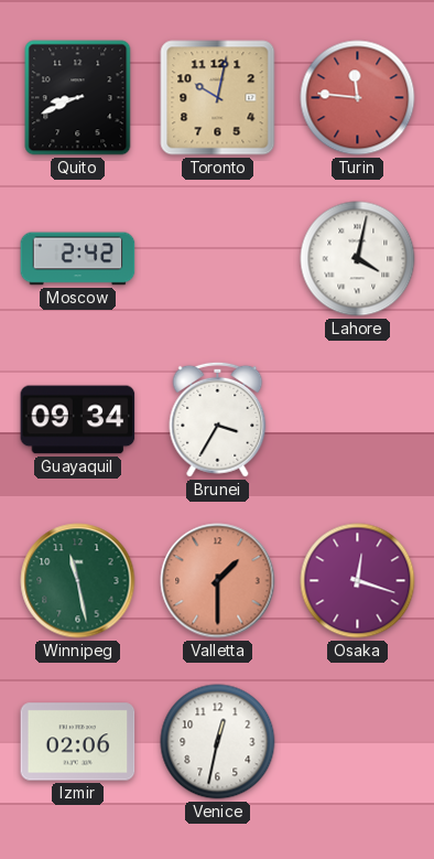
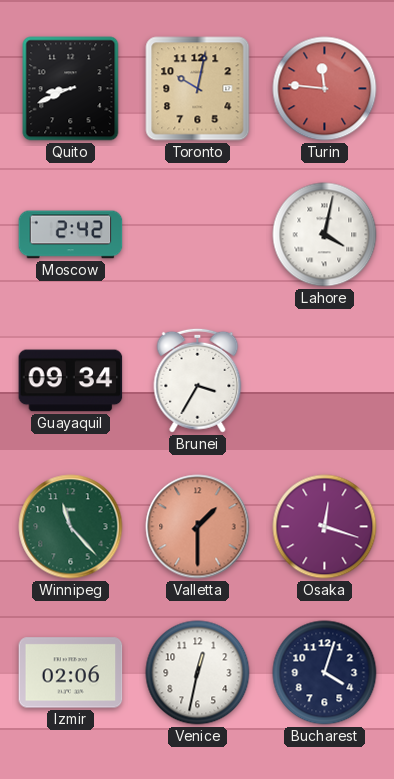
Winnipeg: 11:28 -> 11:23 (71, 527)
Bucharest: none -> 4:03 (325, 673)
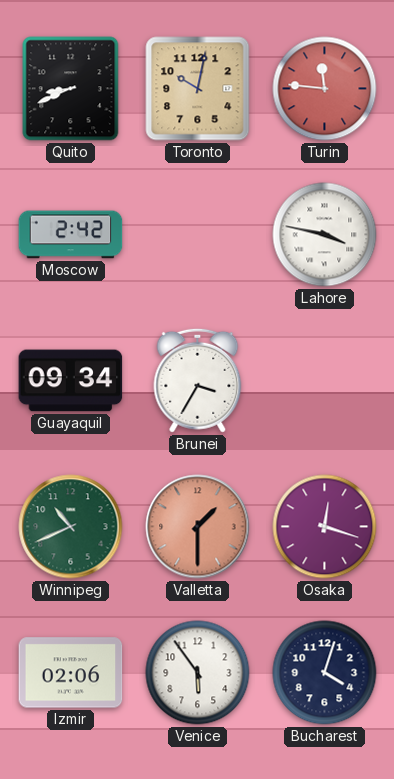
Lahore: 4:02 -> 3:47 (325, 235)
Winnipeg: 11:23 -> 10:41 (71, 527)
Venice: 12:32 -> 5:54 (198, 673)
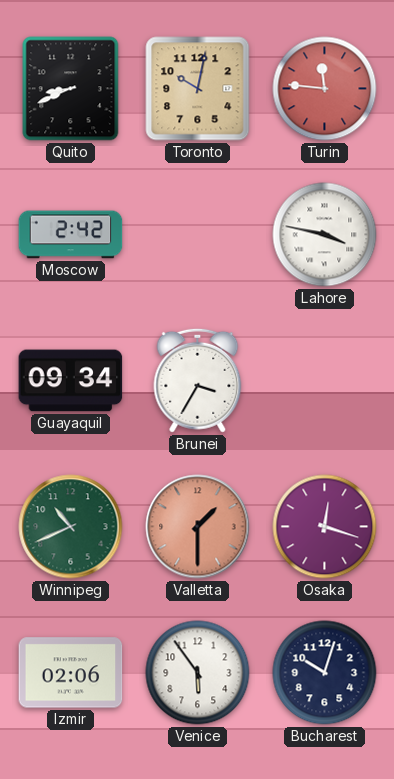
Bucharest: 4:03 -> 10:03 (325, 673)
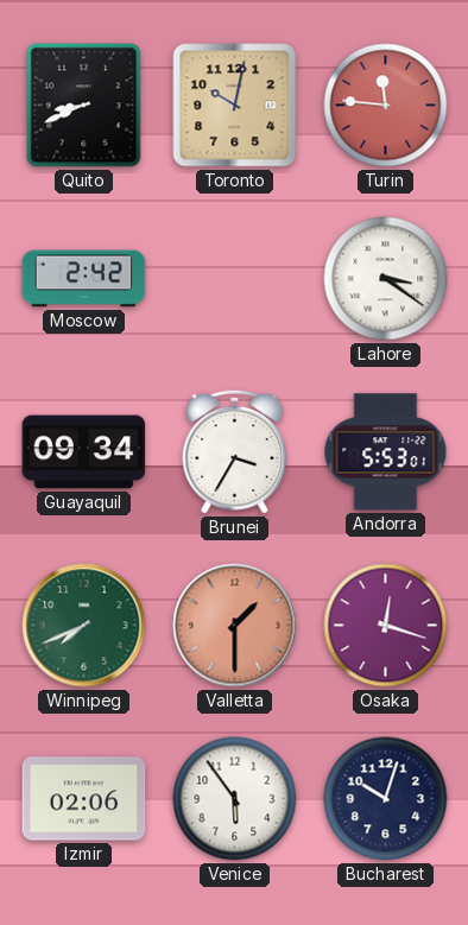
Lahore: 3:47 -> 3:21 (386, 279)
Andorra: none -> 5:53 (386, 452)
Winnipeg: 10:41 -> 7:41 (84, 626)
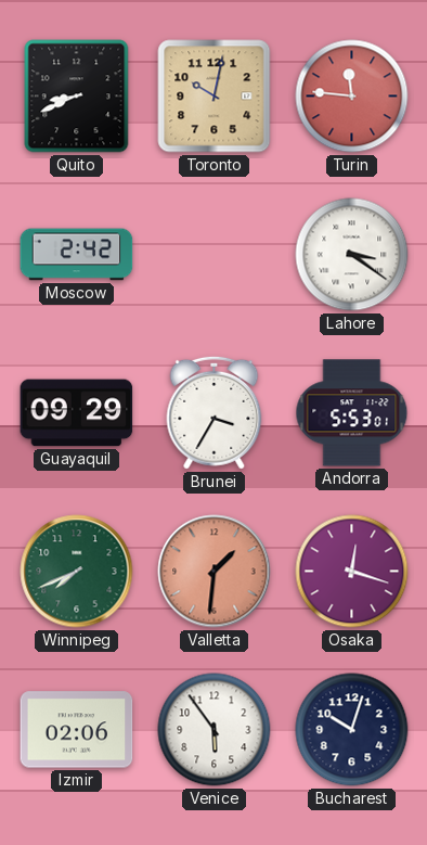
Guayaquil: 09:34 -> 09:29 (77, 413)
Valletta: 1:30 -> 1:31 (215, 572)
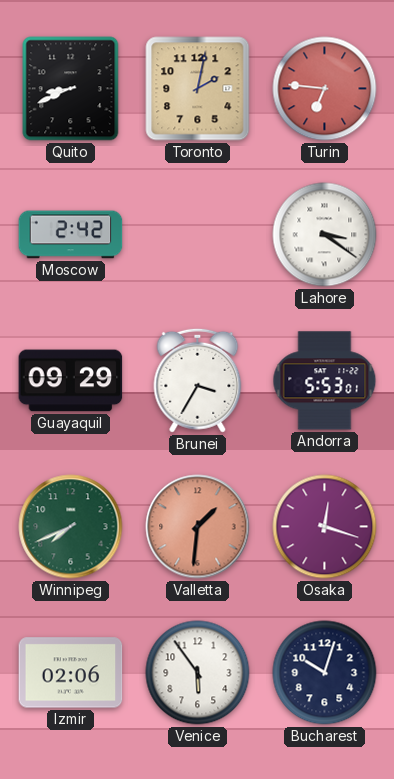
Toronto: 10:02 -> 2:02 (198, 89)
Turin: 11:46 -> 6:46 (325, 89)
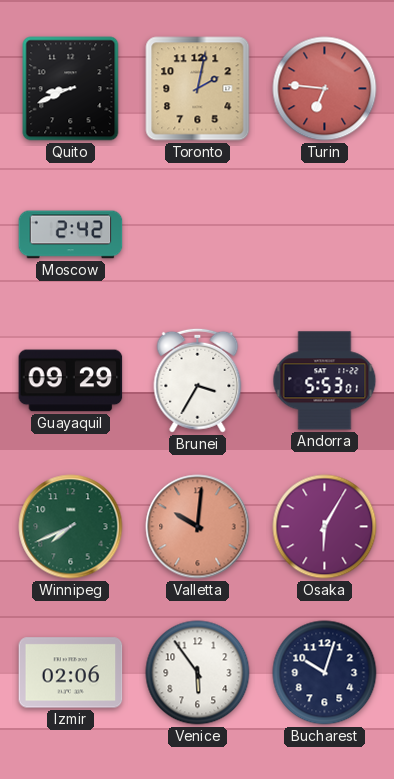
Lahore: 3:21 -> none (325, 235)
Valletta: 1:31 -> 10:01 (198, 527)
Osaka: 12:18 -> 6:05 (325, 527)
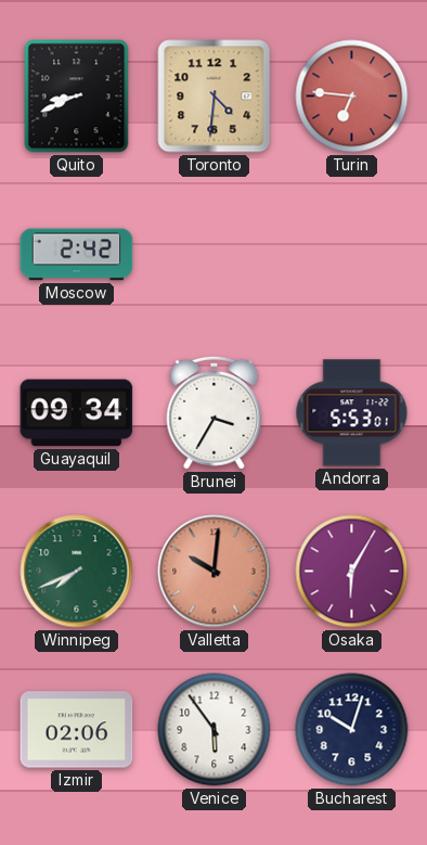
Toronto: 2:02 -> 4:31 (215, 97)
Guayaquil: 09:29 -> 09:34 (77, 413)
